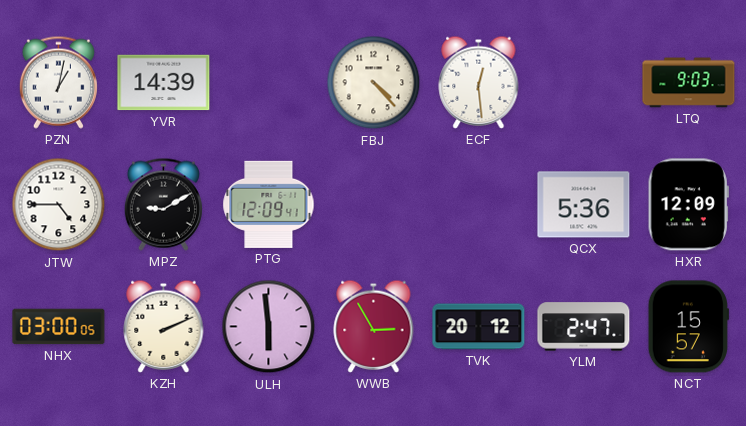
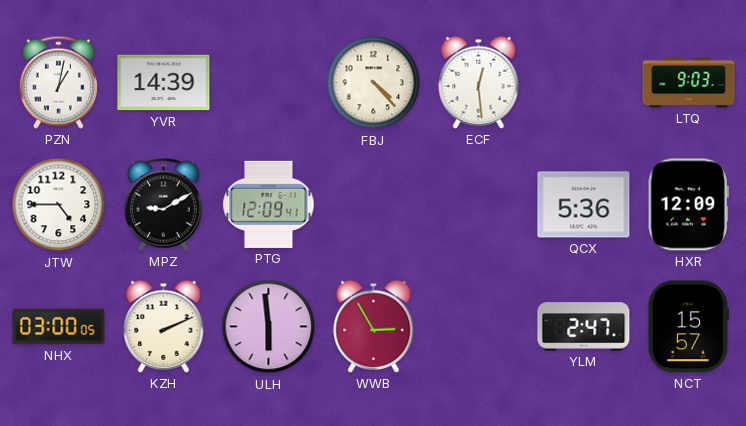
TVK: 20:12 -> none (479, 327)
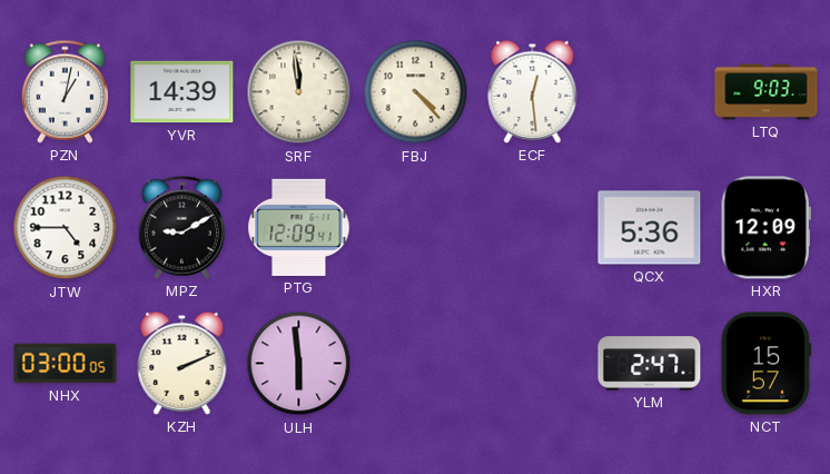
SRF: none -> 11:59 (299, 92)
WWB: 2:55 -> none (374, 326)
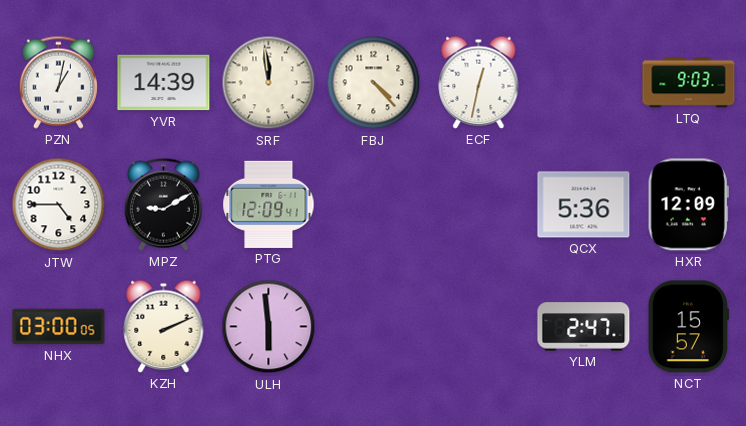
ECF: 12:29 -> 12:32 (479, 82)
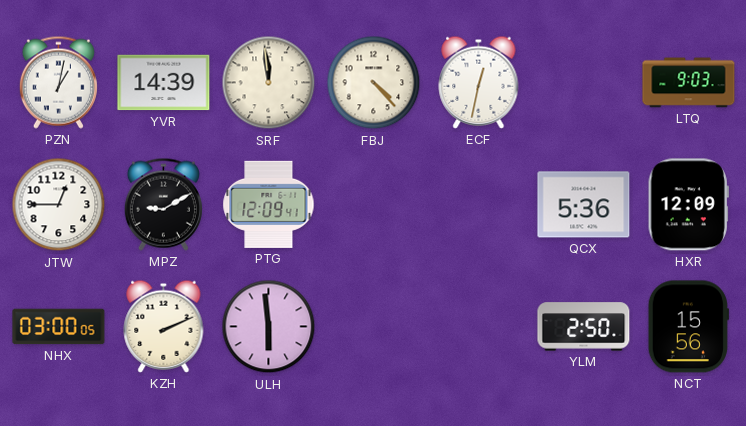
JTW: 4:45 -> 12:45 (59, 205)
YLM: 2:47 -> 2:50 (584, 327)
NCT: 15:57 -> 15:56 (688, 327)
